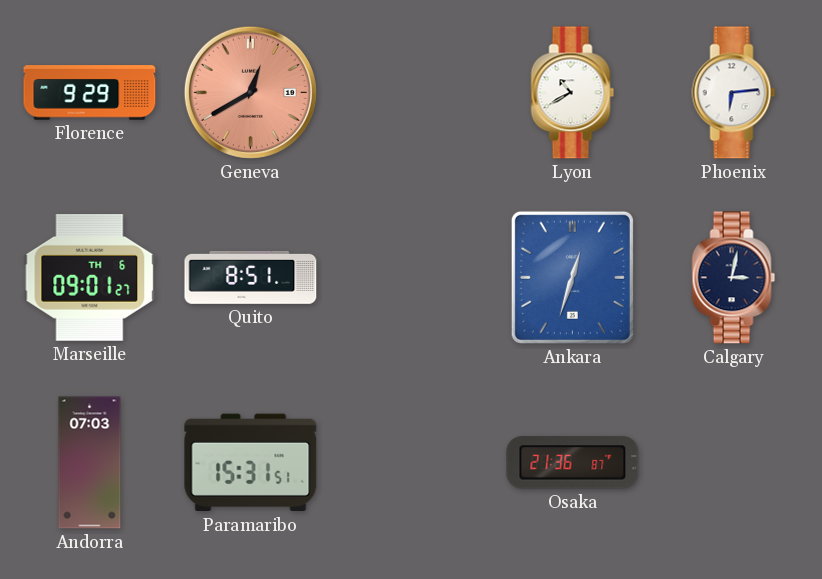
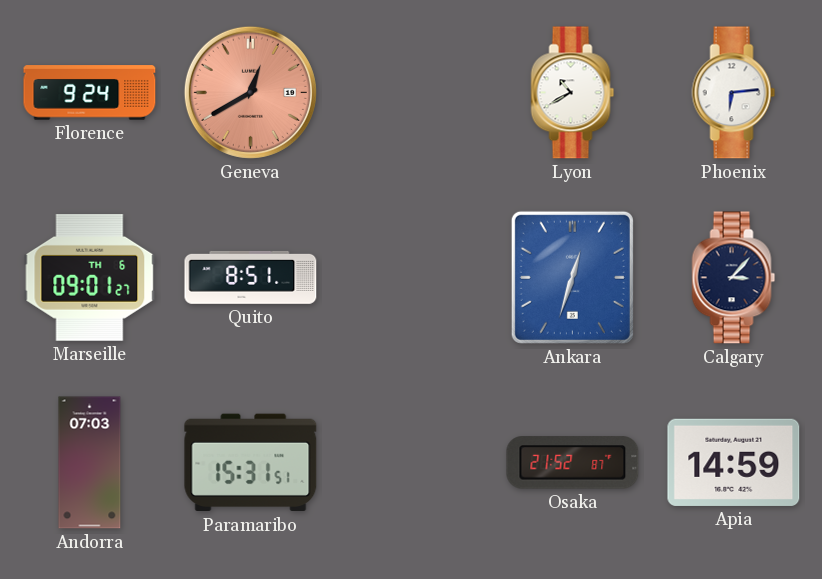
Florence: 9:29 -> 9:24 (90, 93)
Calgary: 3:02 -> 3:07 (734, 278)
Osaka: 21:36 -> 21:52 (573, 463)
Apia: none -> 14:59 (734, 462)
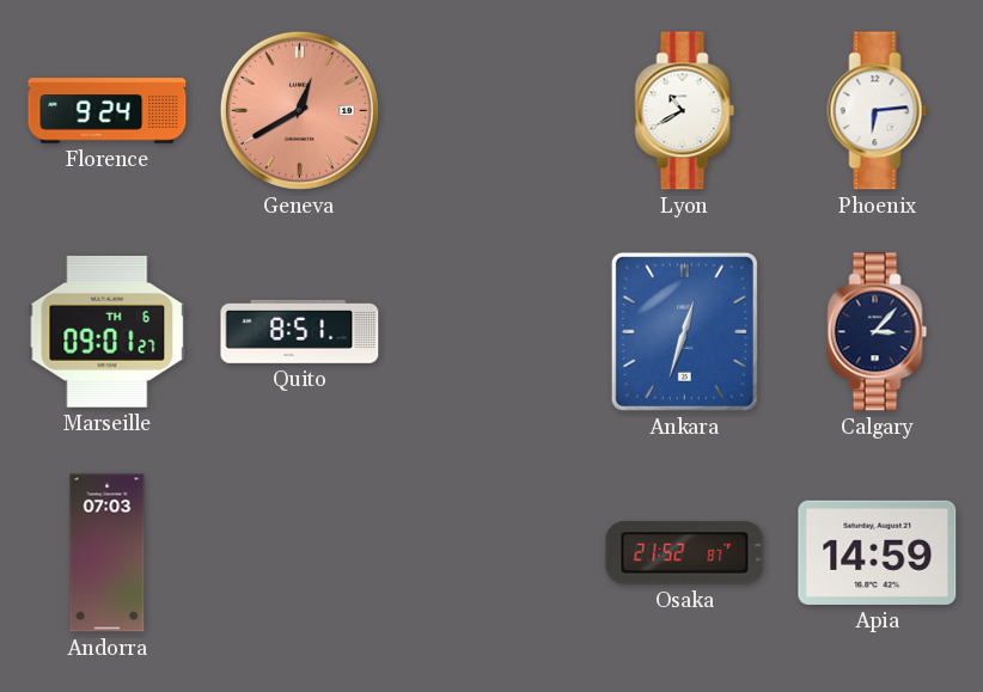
Paramaribo: 15:31 -> none (251, 463)
